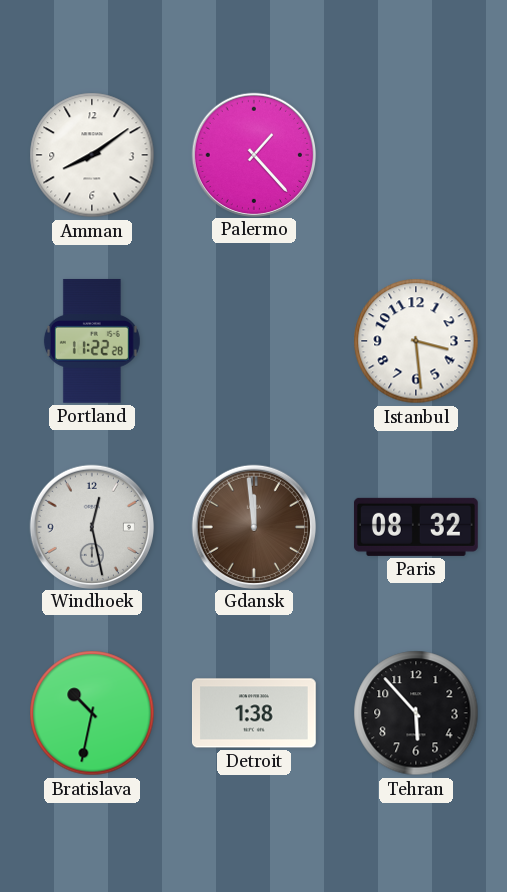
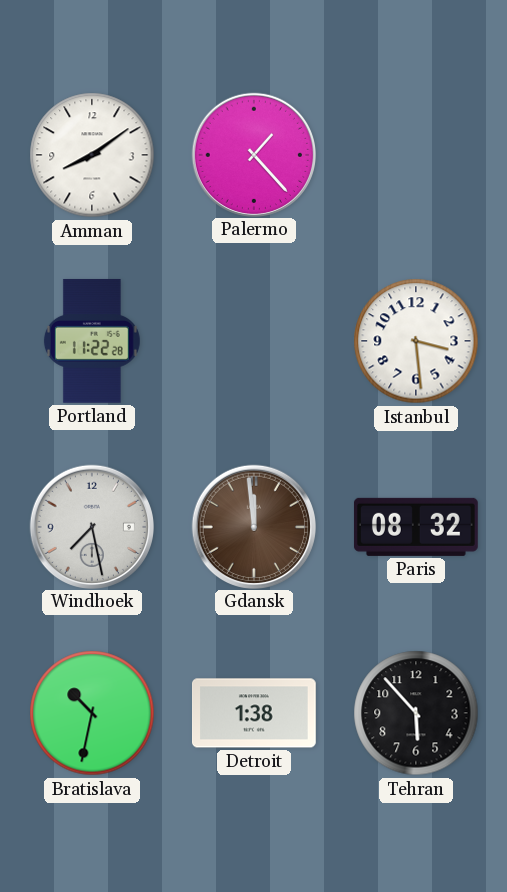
Windhoek: 12:28 -> 7:28 (91, 526)
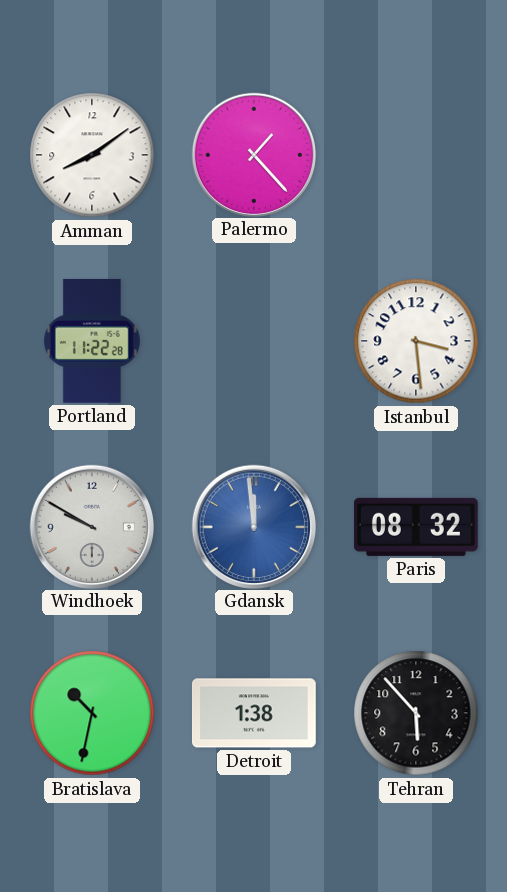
Windhoek: 7:28 -> 9:50 (91, 526)
Gdansk dial: brown -> blue (253, 526)
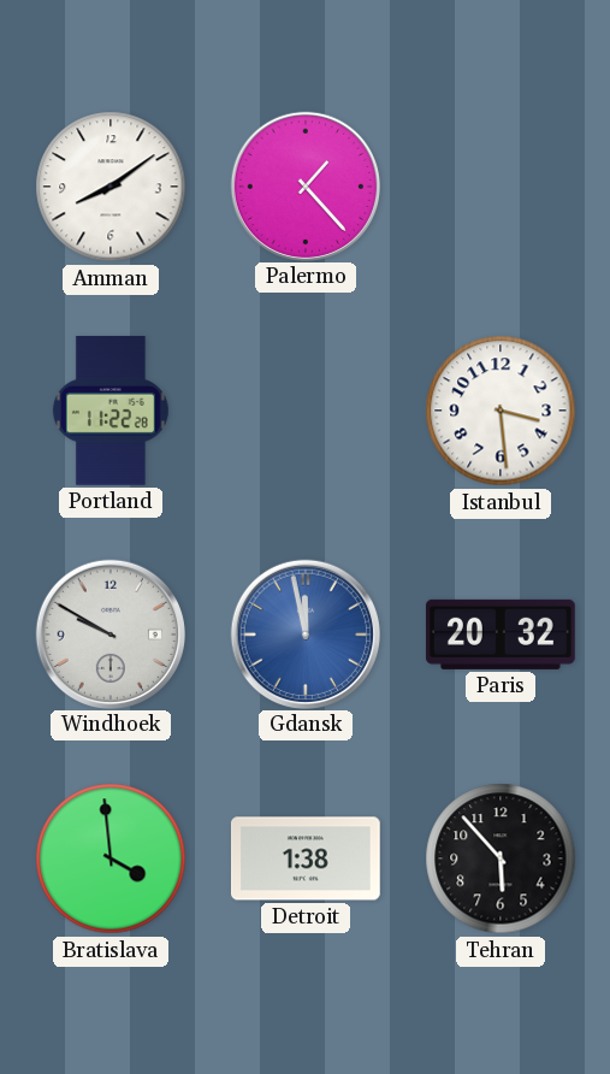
Gdansk: 11:59 -> 11:58 (304, 633)
Paris: 08:32 -> 20:32 (501, 635)
Bratislava: 10:32 -> 3:59 (111, 858)
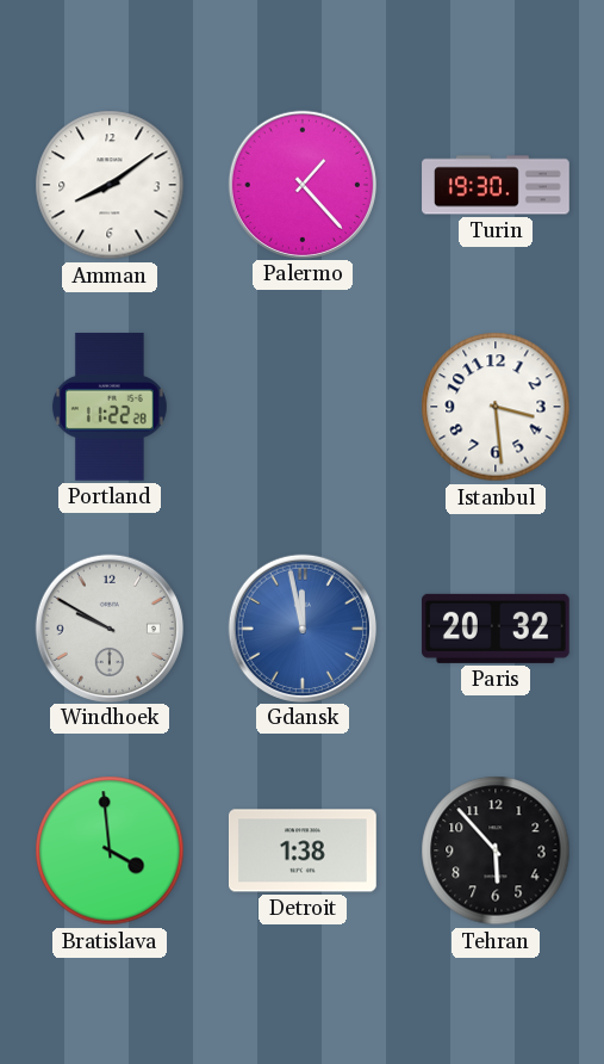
Turin: none -> 19:30 (496, 185)
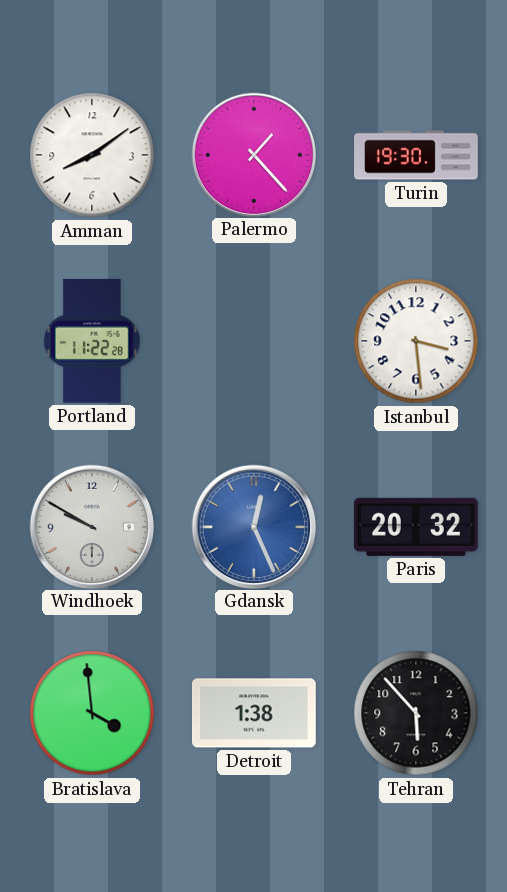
Gdansk: 11:58 -> 12:26 (253, 526)
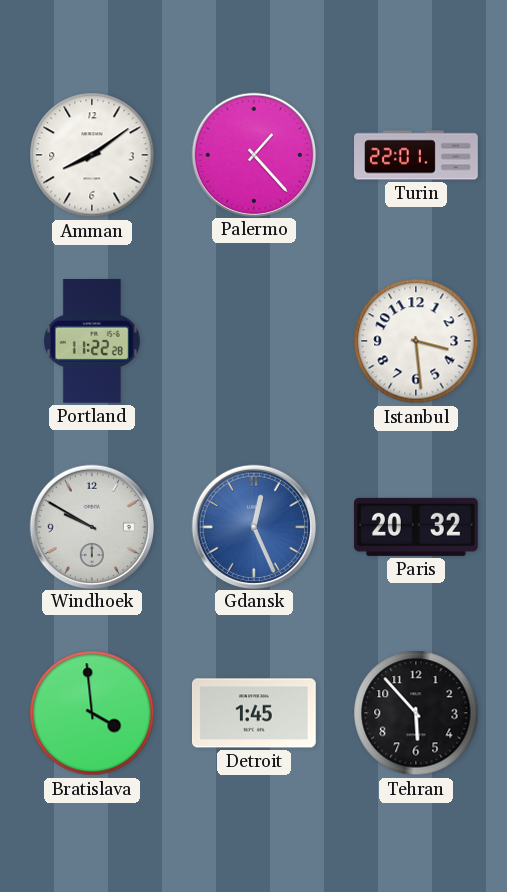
Turin: 19:30 -> 22:01 (416, 155)
Detroit: 1:38 -> 1:45 (255, 713)
